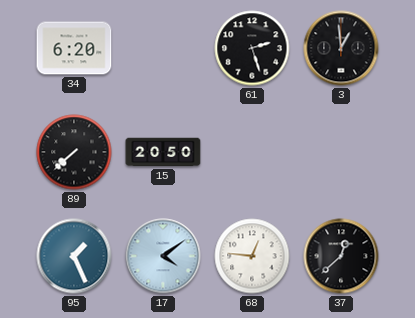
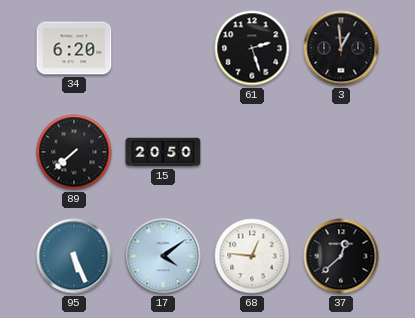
95: 1:26 -> 5:26 (74, 256)
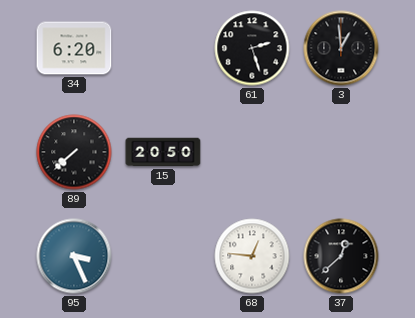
95: 5:26 -> 3:26 (74, 256)
17: 4:09 -> none (163, 256)
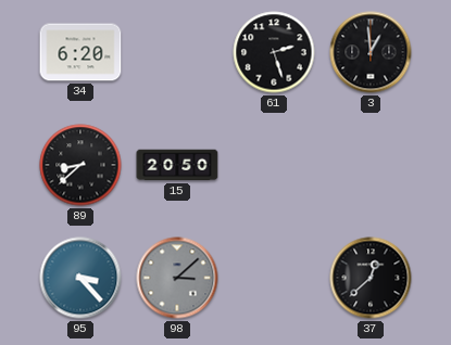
89: 7:38 -> 8:38 (80, 165)
95: 3:26 -> 3:23 (80, 278)
98: none -> 3:08 (177, 278)
68: 12:46 -> none (252, 256)
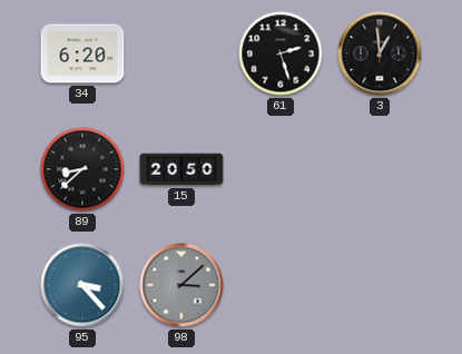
37: 12:38 -> none (371, 278)
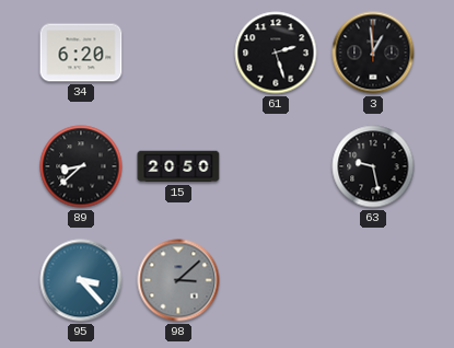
63: none -> 9:28 (373, 166)
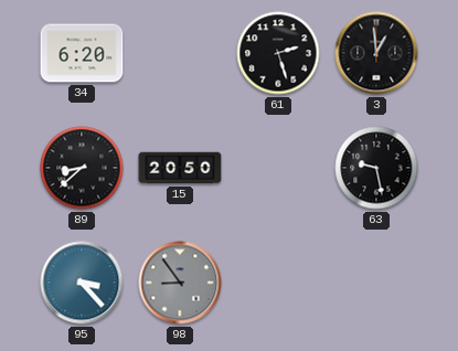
98: 3:08 -> 8:54 (180, 283)
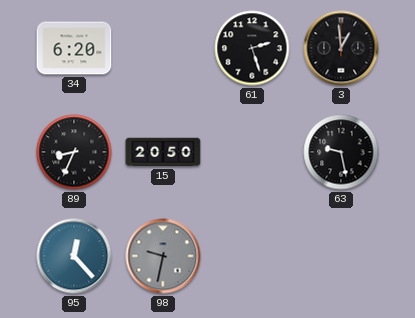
89: 8:38 -> 8:34 (74, 152)
95: 3:23 -> 12:23 (74, 256)
98: 8:54 -> 9:32 (163, 256)
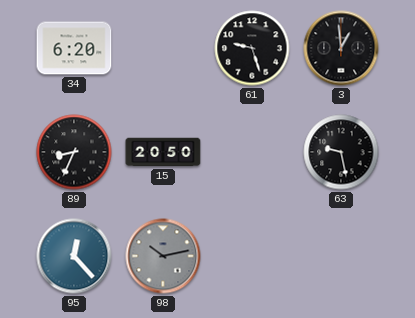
61: 2:27 -> 9:27 (252, 48)
98: 9:32 -> 10:13 (163, 256)
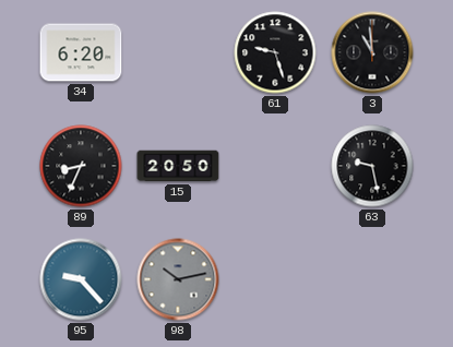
3: 12:59 -> 10:59 (372, 52)
95: 12:23 -> 9:23 (81, 279)
